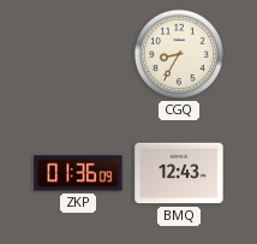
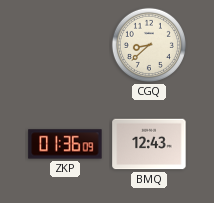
CGQ: 8:35 -> 8:38 (149, 45)
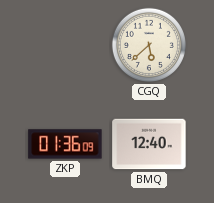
CGQ: 8:38 -> 5:38 (149, 45)
BMQ: 12:43 -> 12:40 (149, 144)
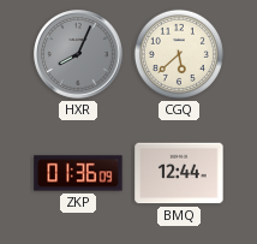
HXR: none -> 8:04 (78, 54)
BMQ: 12:40 -> 12:44 (179, 173)
